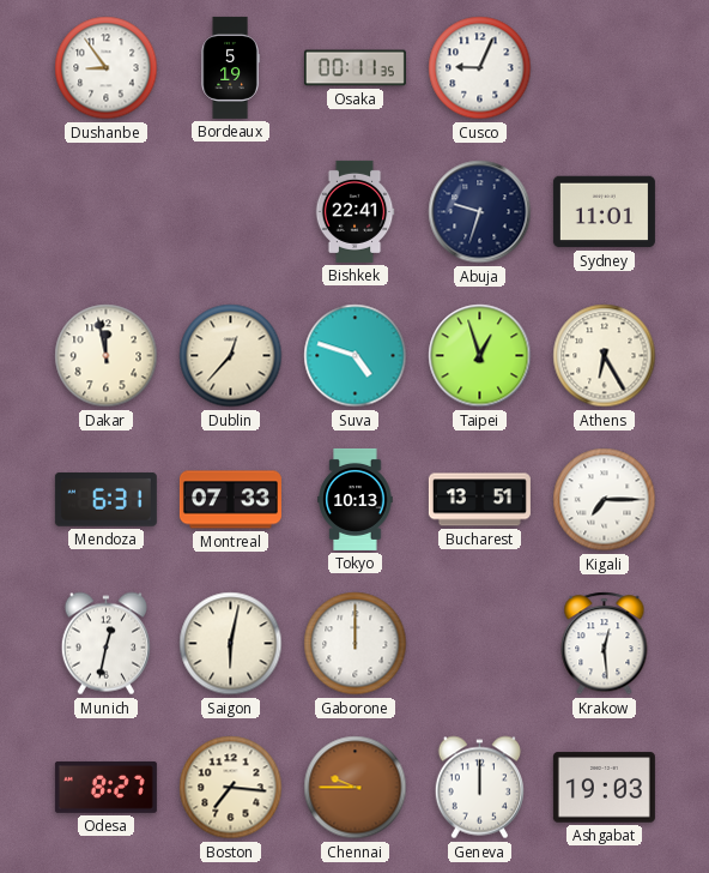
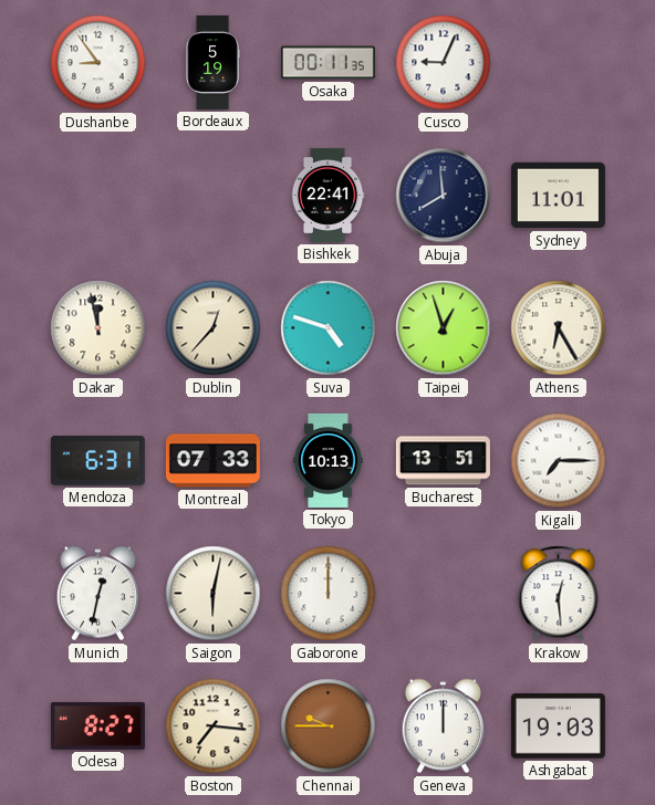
Abuja: 9:33 -> 7:59 (444, 196)
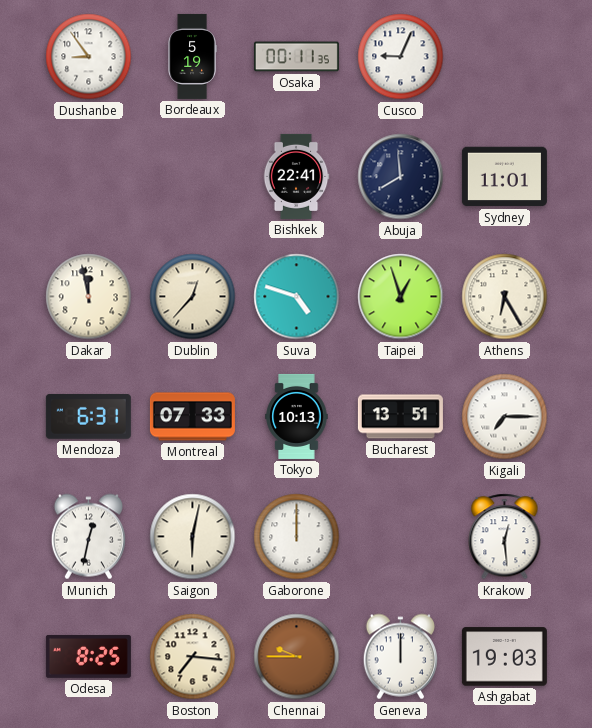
Odesa: 8:27 -> 8:25 (88, 656)
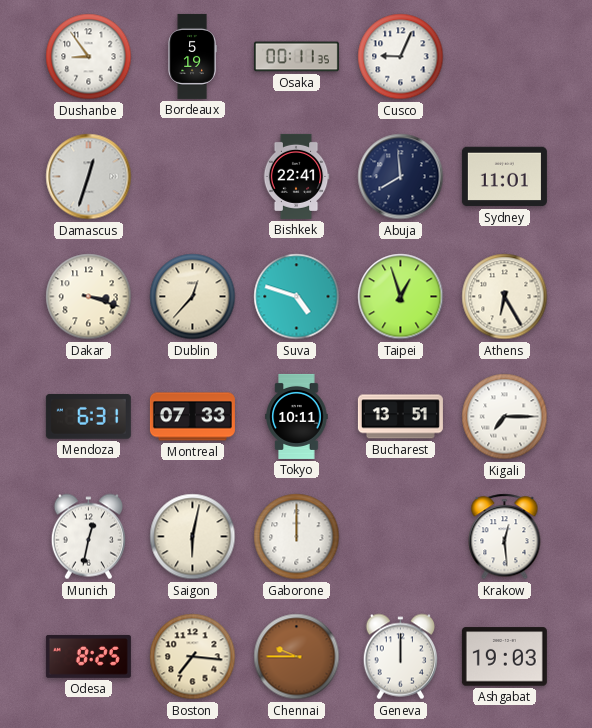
Damascus: none -> 12:33 (89, 177)
Dakar: 11:58 -> 3:18 (89, 297)
Tokyo: 10:13 -> 10:11 (297, 416)
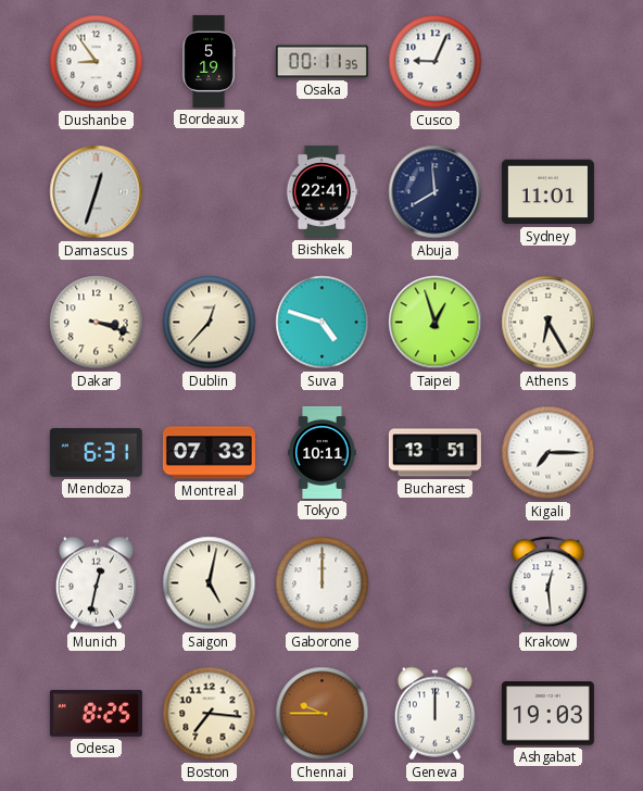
Saigon: 6:02 -> 5:02 (210, 583)
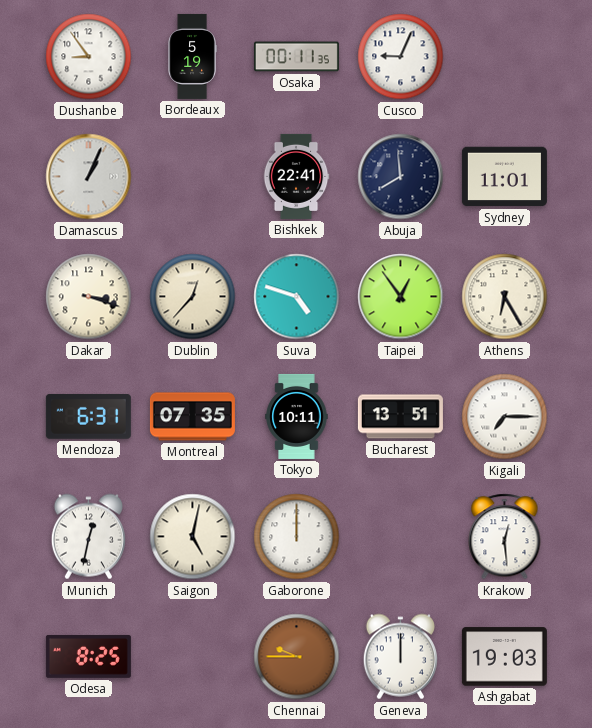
Damascus: 12:33 -> 1:04 (89, 177)
Taipei: 12:57 -> 12:54 (401, 297)
Montreal: 07:33 -> 07:35 (192, 417)
Boston: 7:16 -> none (210, 714)
